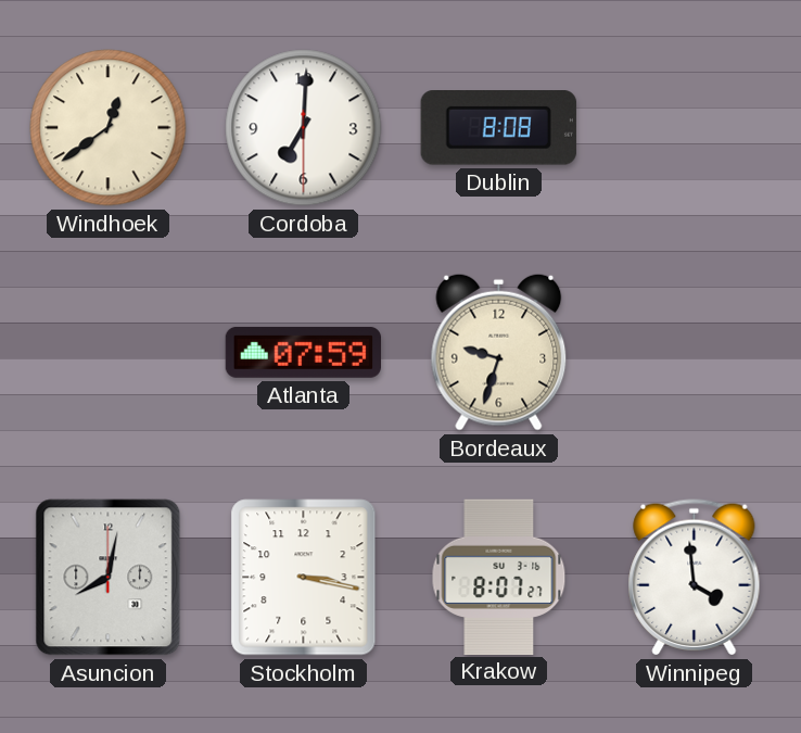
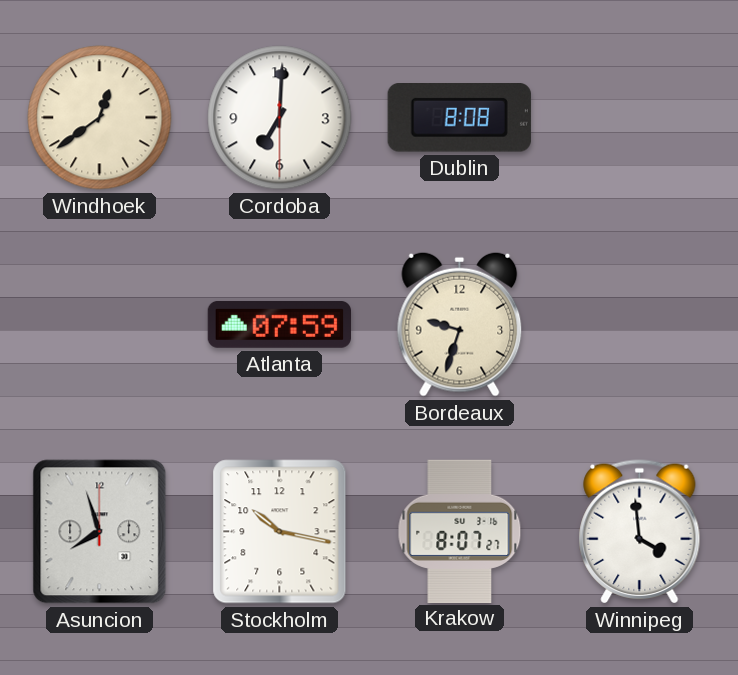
Asuncion: 8:02 -> 7:57 (100, 532)
Stockholm: 3:17 -> 10:17 (280, 532)
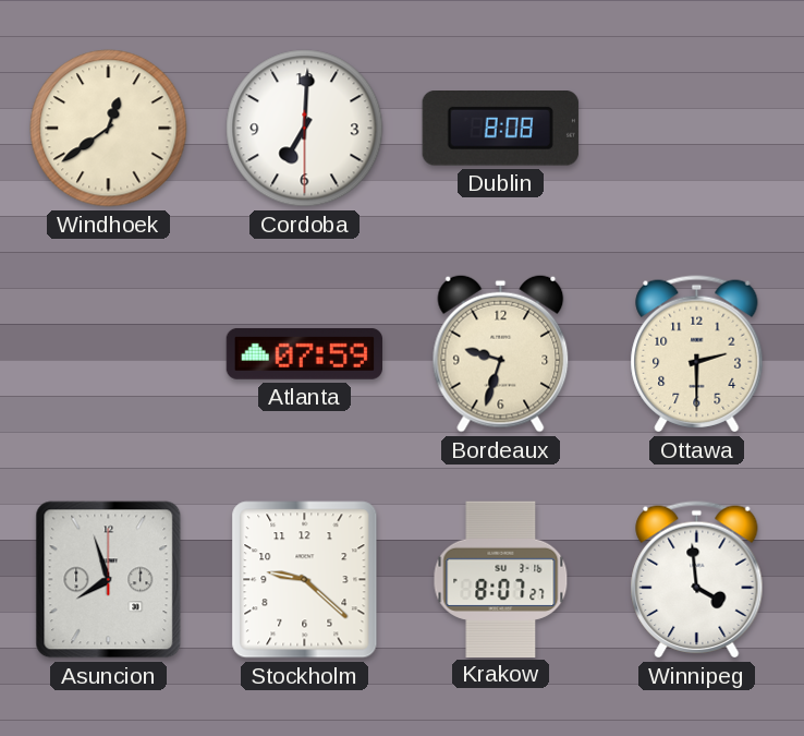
Ottawa: none -> 2:30 (697, 354)
Stockholm: 10:17 -> 9:22 (305, 580)
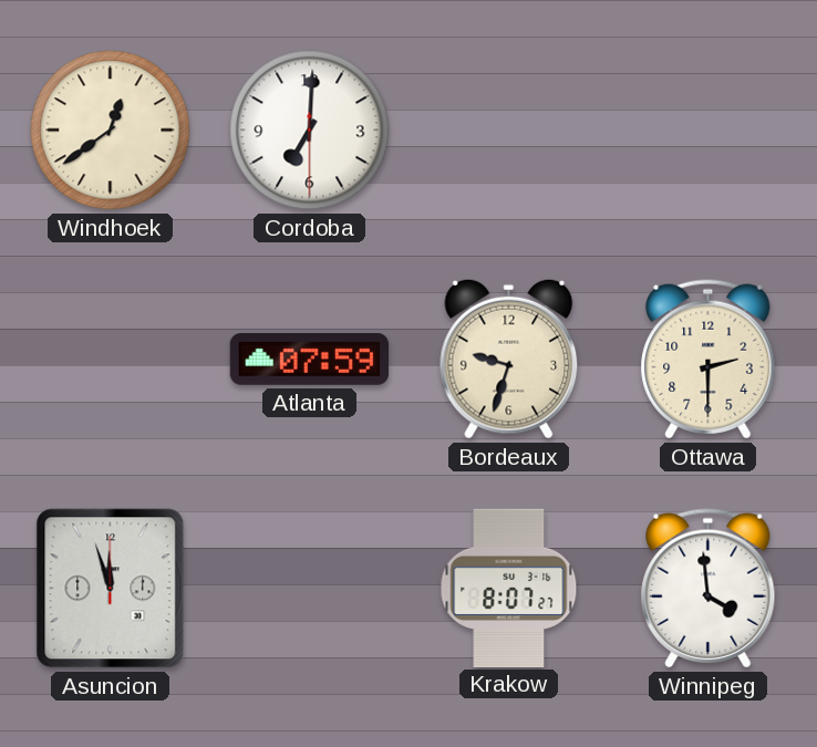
Dublin: 8:08 -> none (500, 129)
Asuncion: 7:57 -> 11:57 (111, 589)
Stockholm: 9:22 -> none (305, 580)
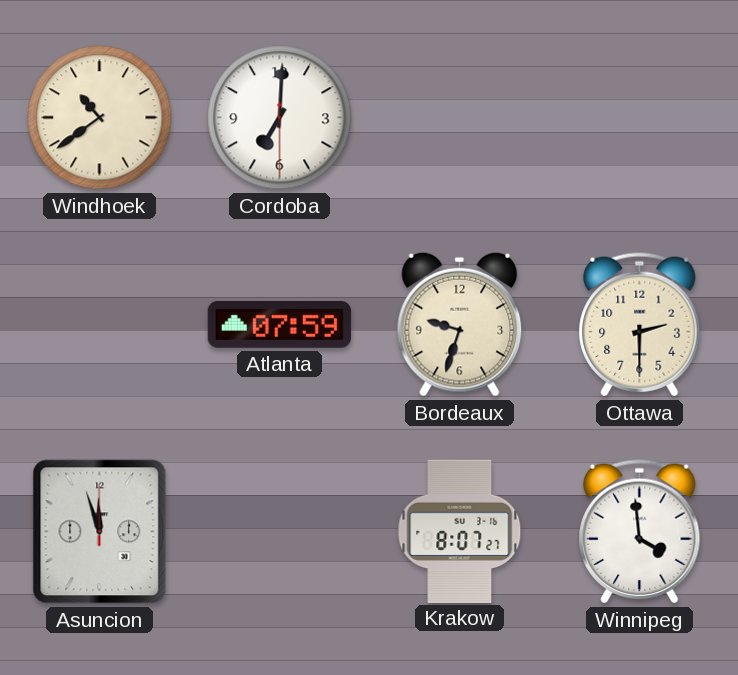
Windhoek: 12:39 -> 10:39 (100, 118)
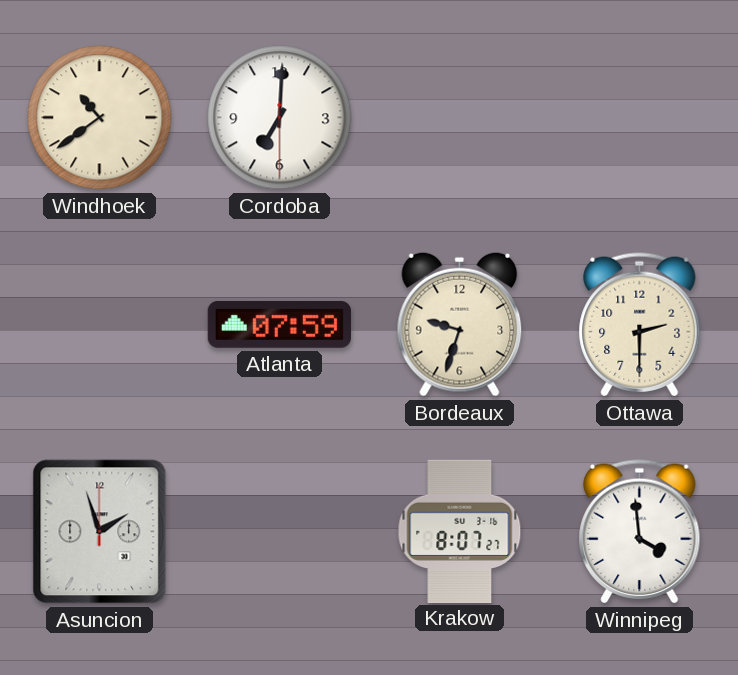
Asuncion: 11:57 -> 1:57 (100, 532)
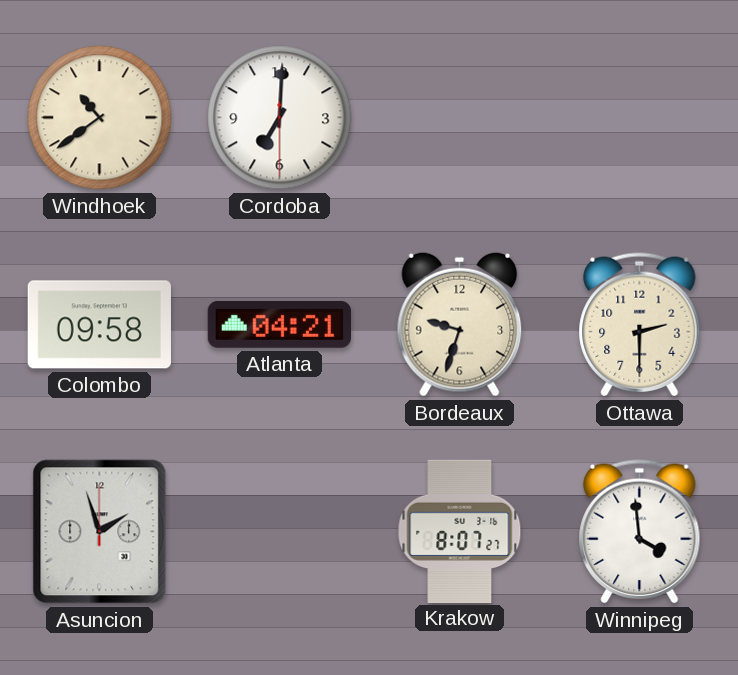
Colombo: none -> 09:58 (99, 325)
Atlanta: 07:59 -> 04:21 (279, 324)
